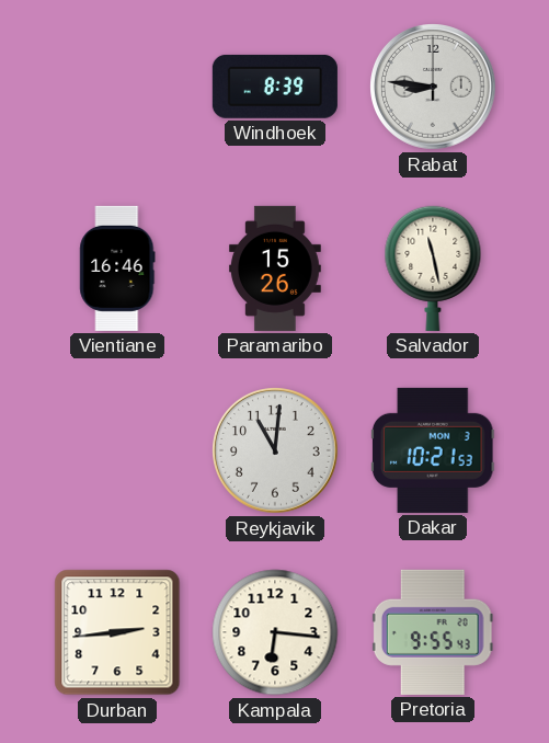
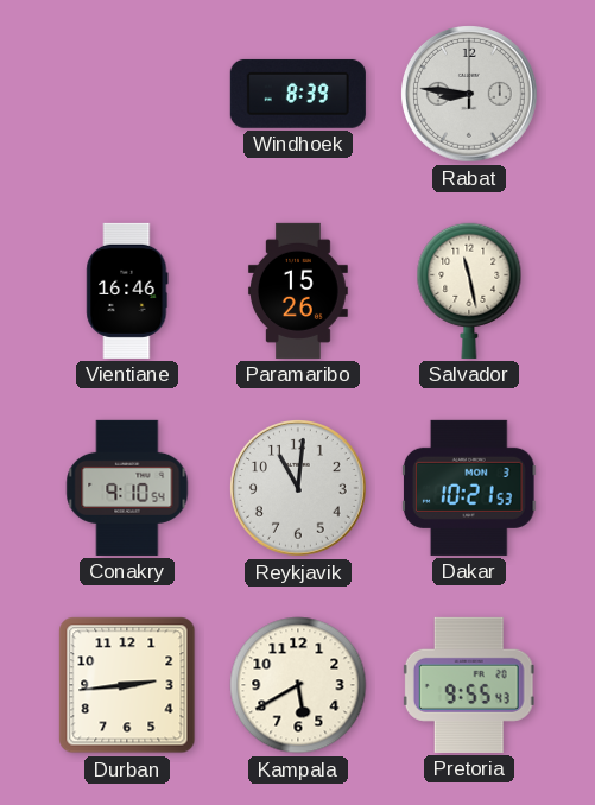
Conakry: none -> 9:10 (127, 488)
Kampala: 6:16 -> 5:40 (298, 685)
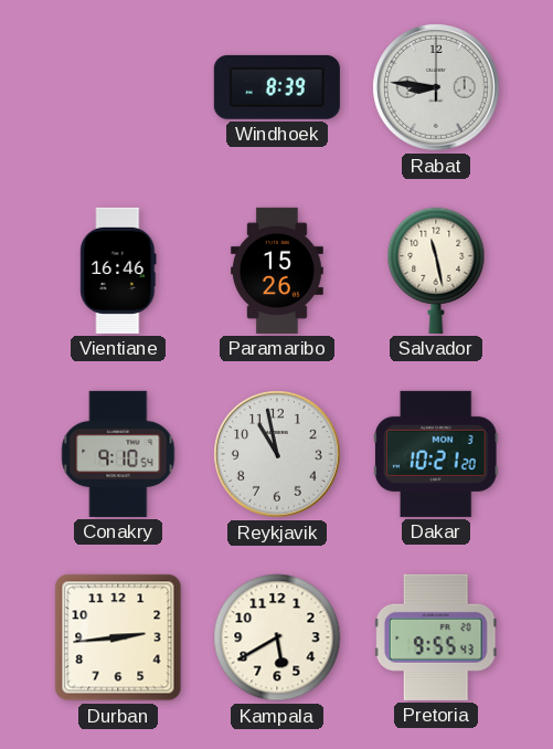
Reykjavik: 11:01 -> 10:58 (278, 455)
Dakar: 10:21:53 -> 10:21:20 (436, 454)
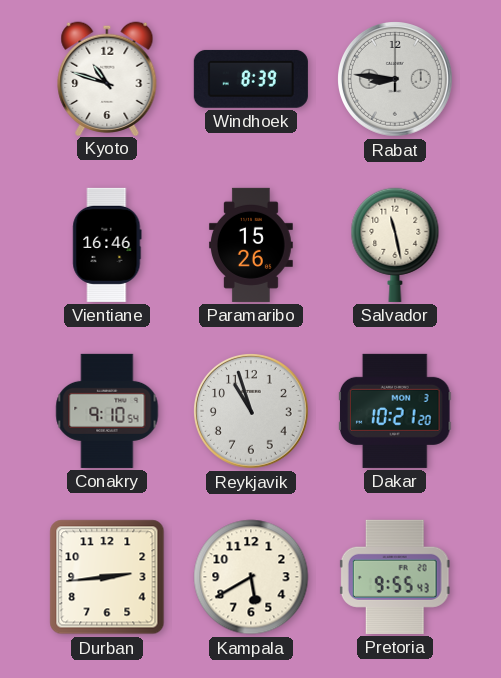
Kyoto: none -> 10:48 (107, 78)
Reykjavik: 10:58 -> 10:57 (252, 412)
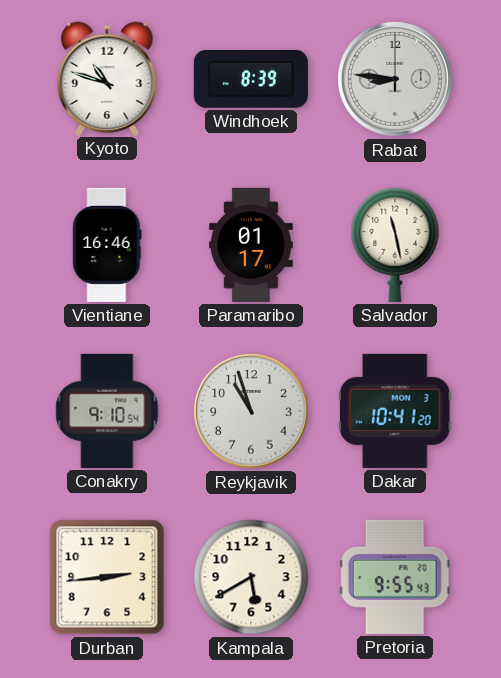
Paramaribo: 15:26 -> 01:17 (251, 245)
Dakar: 10:21 -> 10:41 (395, 411)
